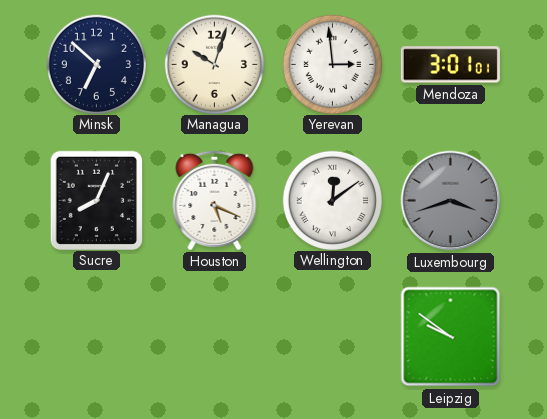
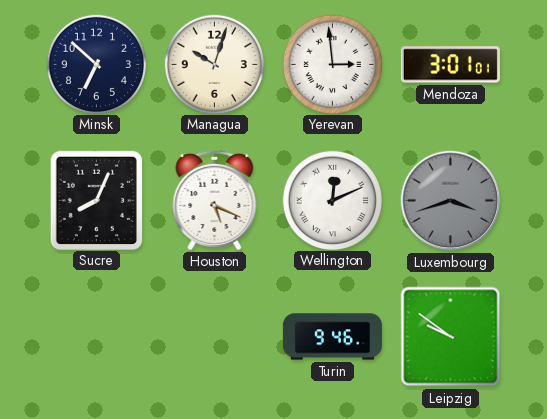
Wellington: 12:09 -> 12:11 (332, 200)
Turin: none -> 9:46 (332, 337)
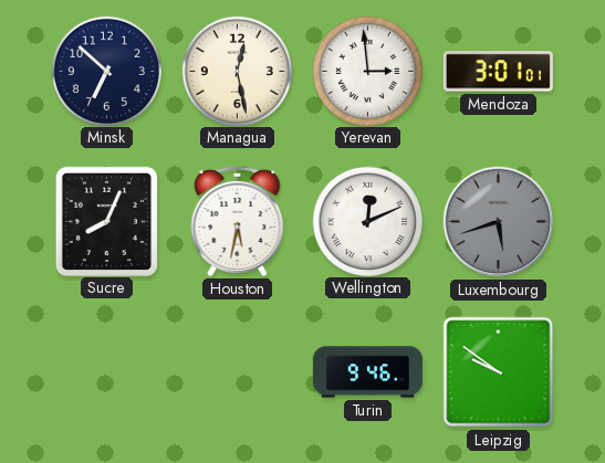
Managua: 10:03 -> 12:28 (237, 71)
Houston: 5:19 -> 5:32 (238, 221)
Luxembourg: 3:42 -> 5:42 (499, 222)
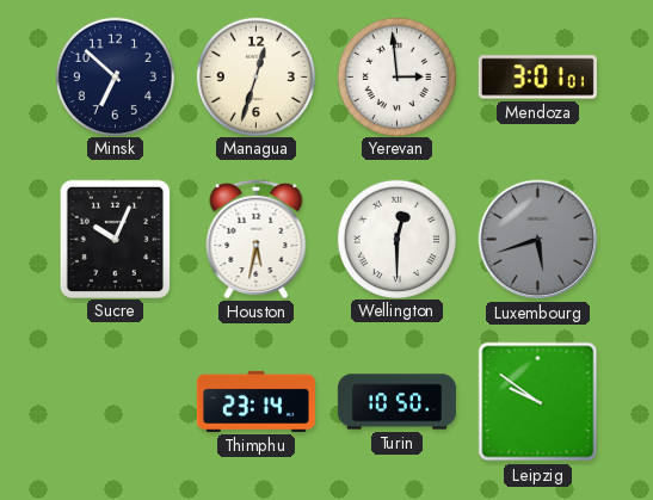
Managua: 12:28 -> 12:33 (255, 76)
Sucre: 8:04 -> 10:04 (115, 239)
Wellington: 12:11 -> 12:30 (396, 239)
Thimphu: none -> 23:14 (255, 401)
Turin: 9:46 -> 10:50 (396, 402)
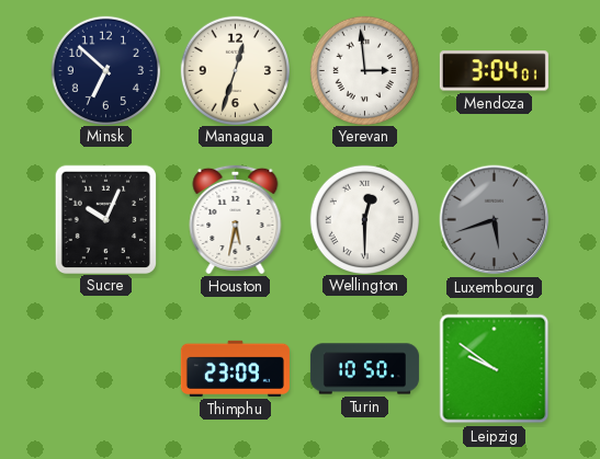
Mendoza: 3:01 -> 3:04 (494, 71)
Thimphu: 23:14 -> 23:09 (235, 368)
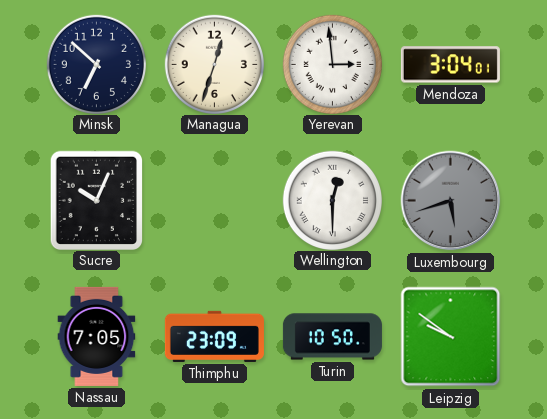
Houston: 5:32 -> none (236, 219)
Nassau: none -> 7:05 (97, 336)
